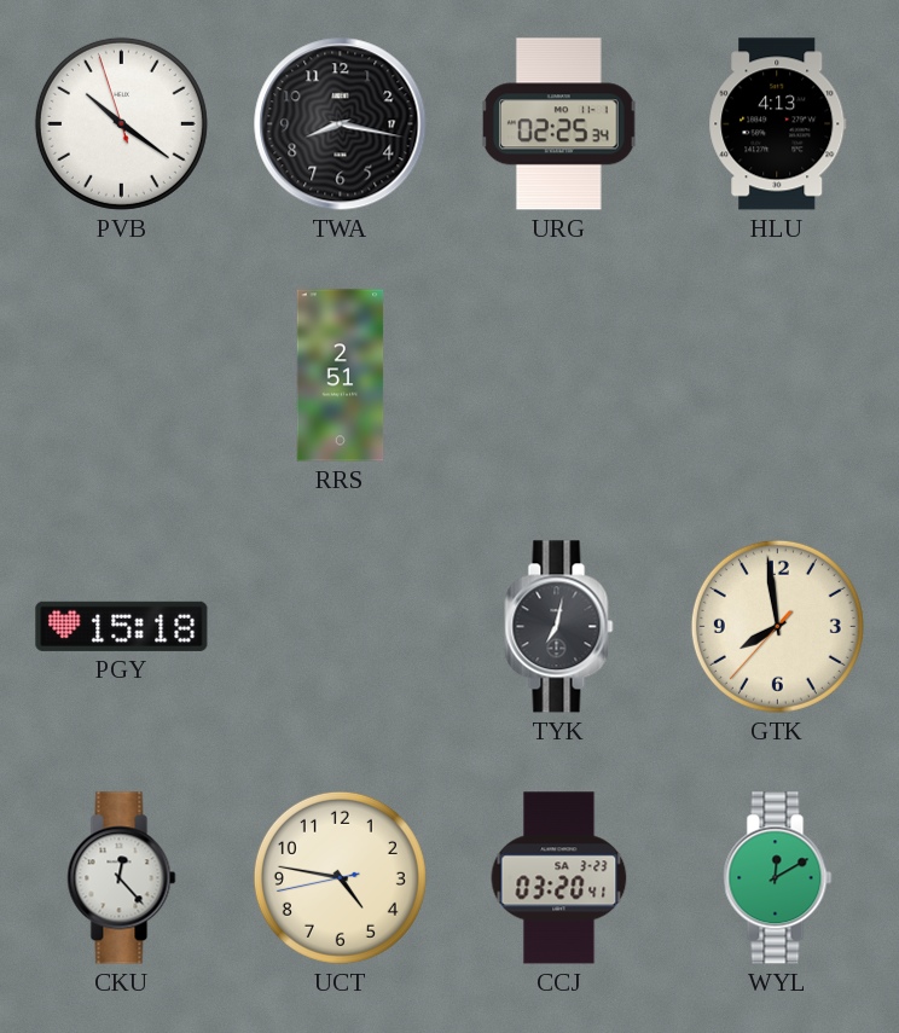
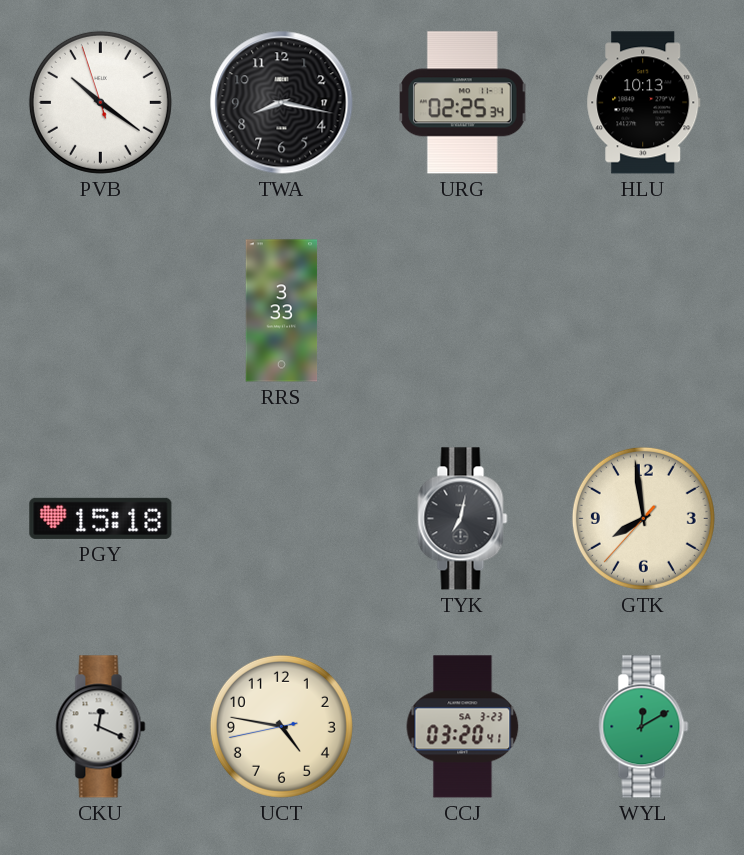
HLU: 4:13 -> 10:13 (644, 103)
RRS: 2:51 -> 3:33 (282, 311)
CKU: 12:23 -> 12:19 (101, 727)
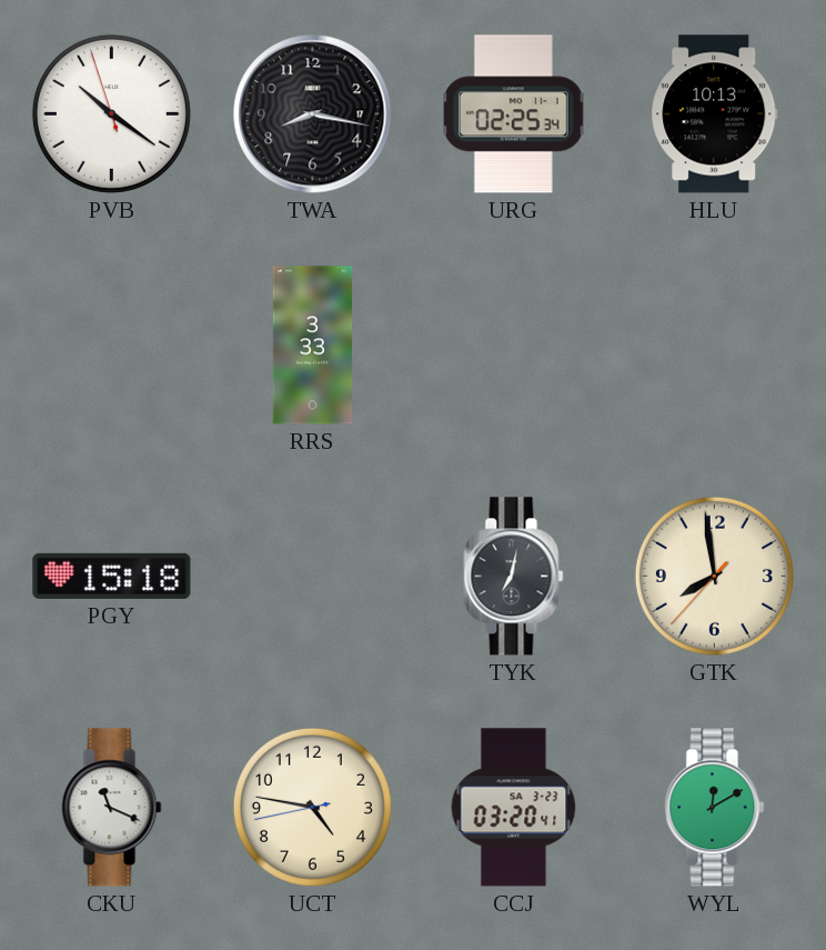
CKU: 12:19 -> 11:19 (112, 808)
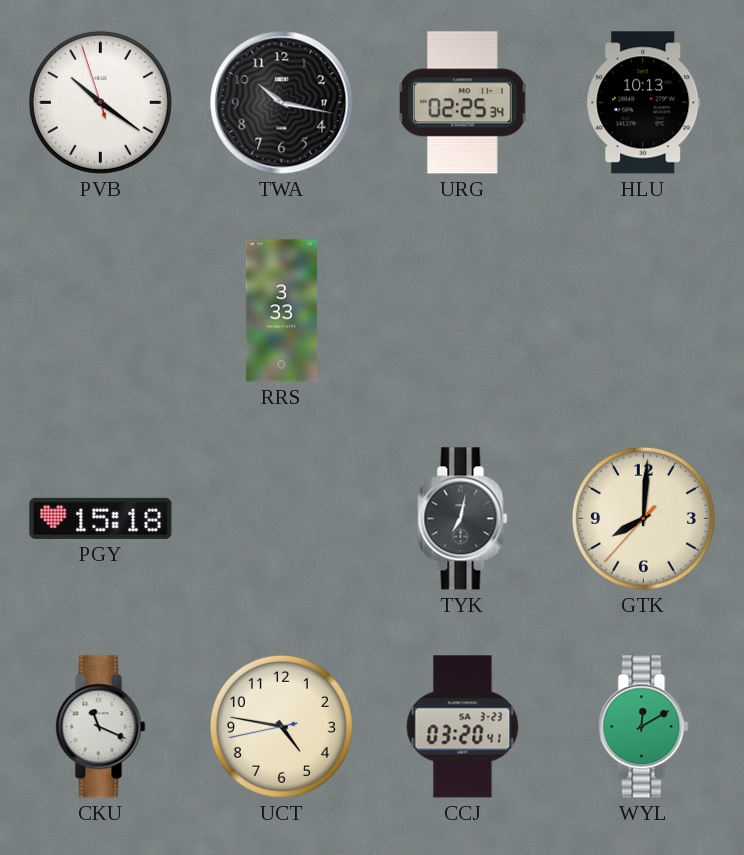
TWA: 8:17 -> 10:17 (282, 103)
GTK: 7:58 -> 8:00 (643, 518)
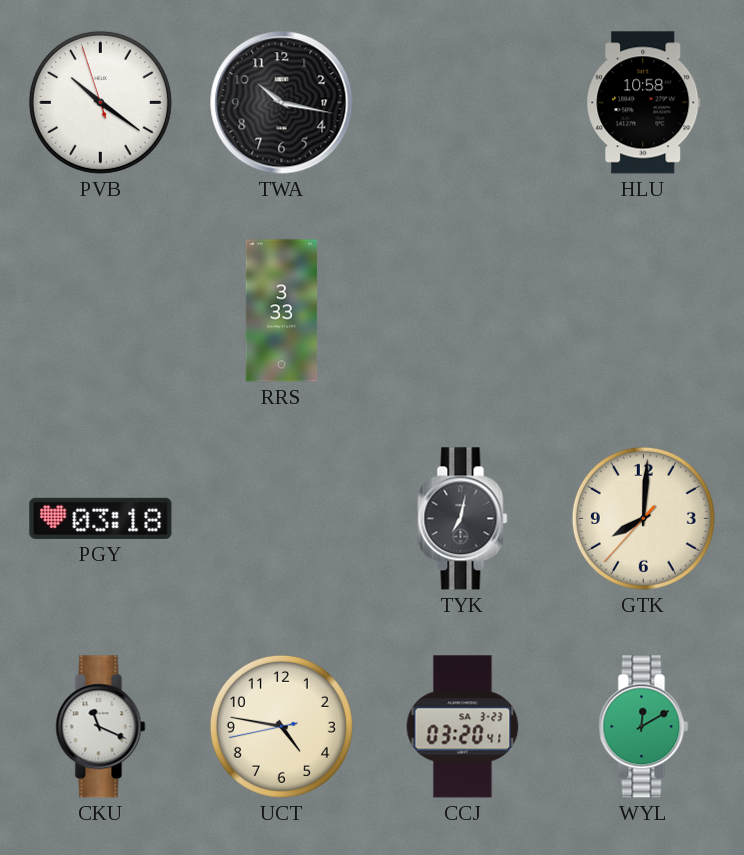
URG: 02:25 -> none (463, 103)
HLU: 10:13 -> 10:58 (644, 103)
PGY: 15:18 -> 03:18 (101, 518)
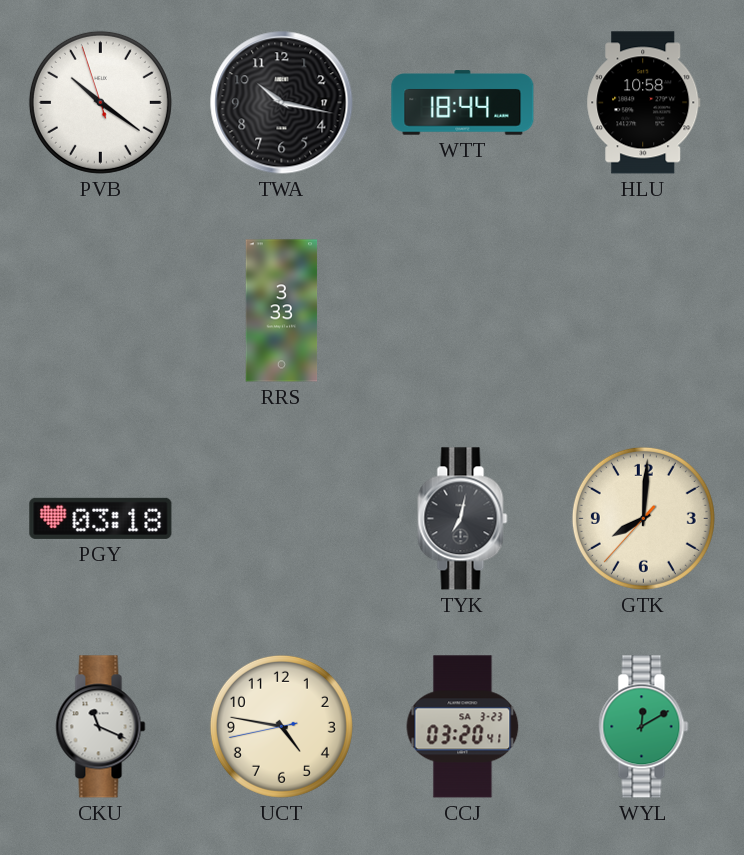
WTT: none -> 18:44 (463, 103)
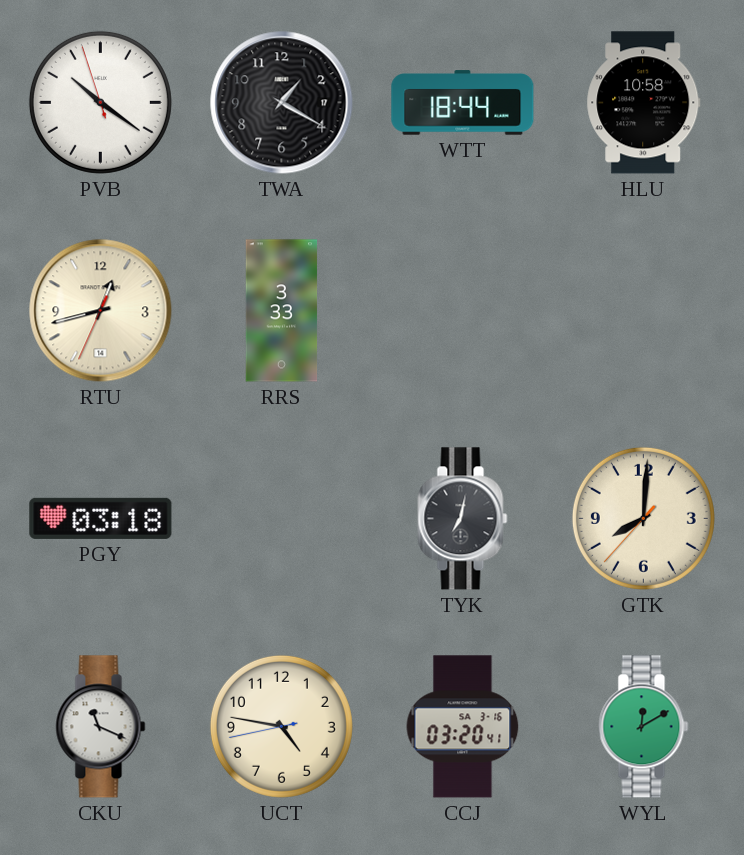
TWA: 10:17 -> 1:20 (282, 103)
RTU: none -> 12:42 (101, 311)
CCJ date: SA 3-23 -> SA 3-16 (463, 727)
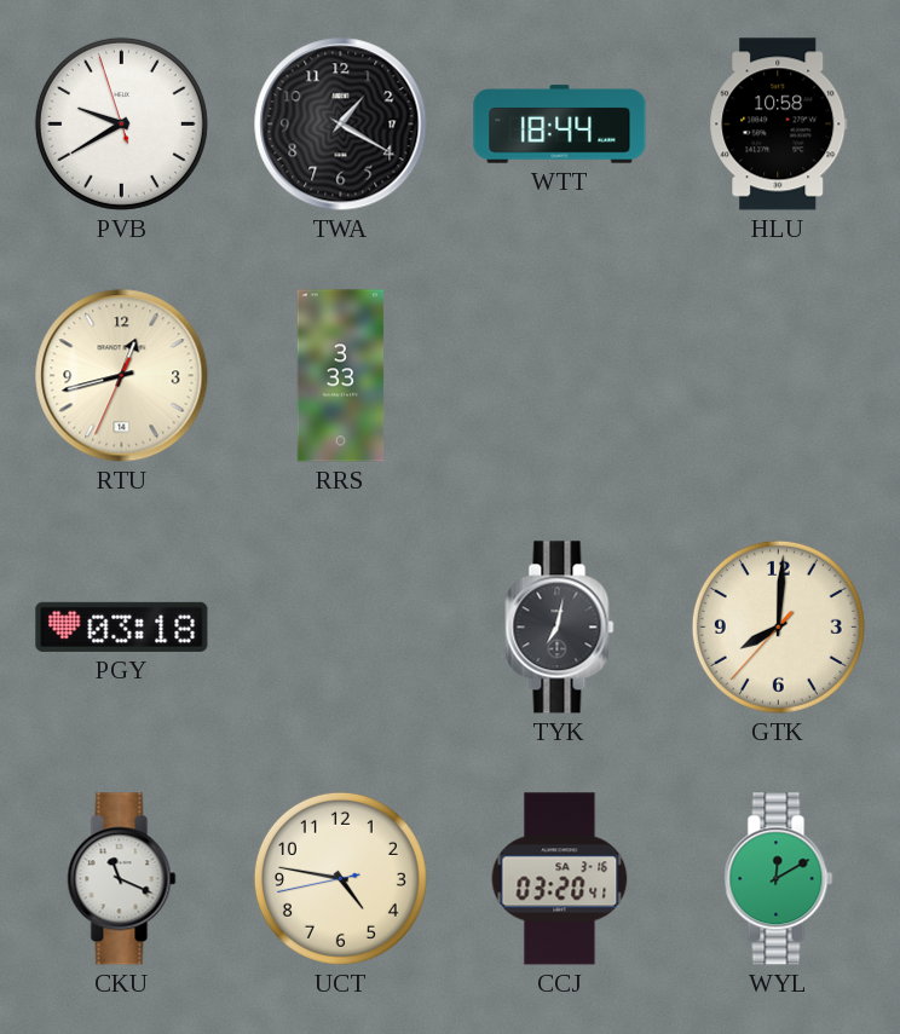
PVB: 10:20 -> 9:39 (121, 123)
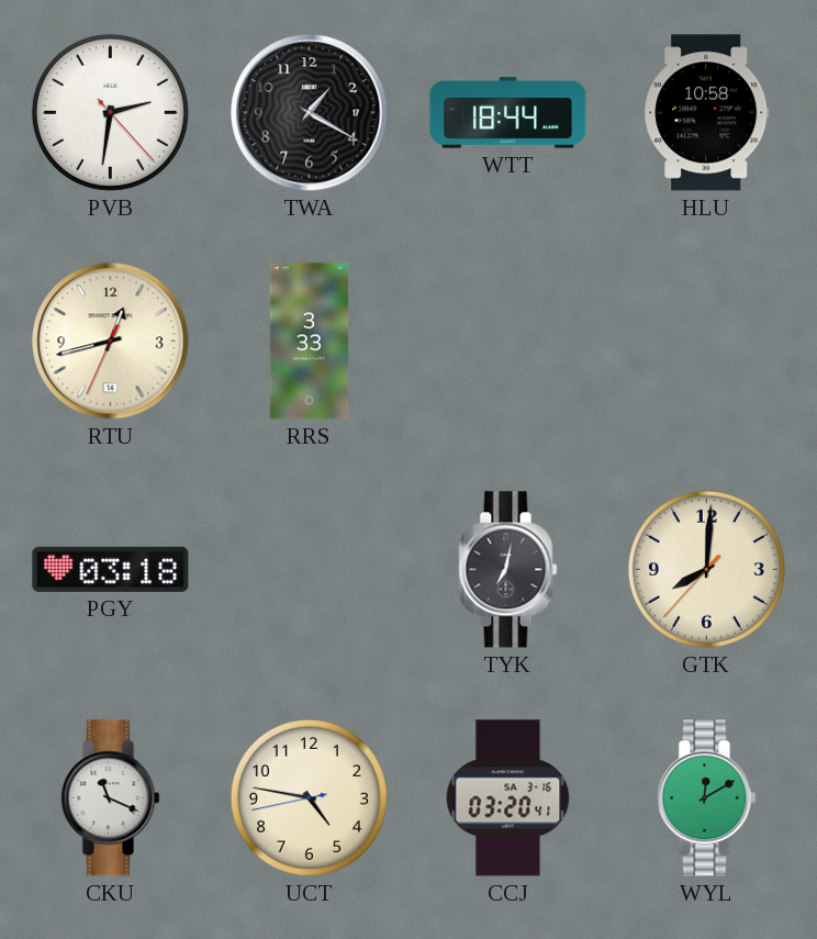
PVB: 9:39 -> 2:31 (110, 112)
